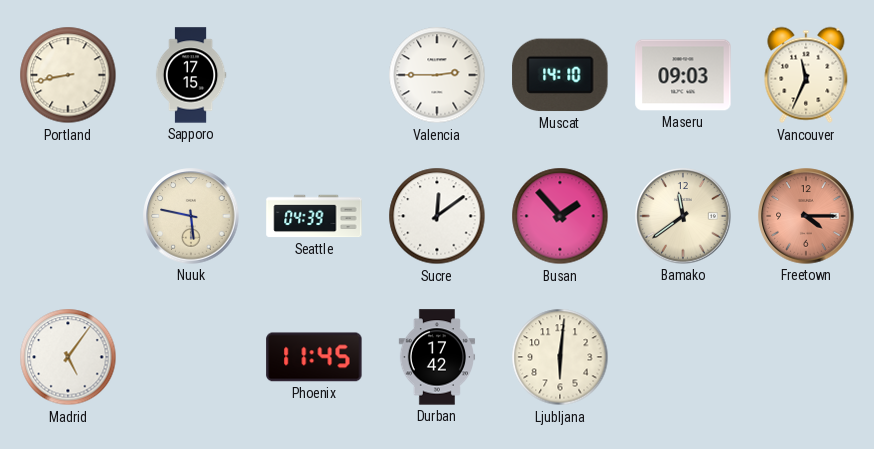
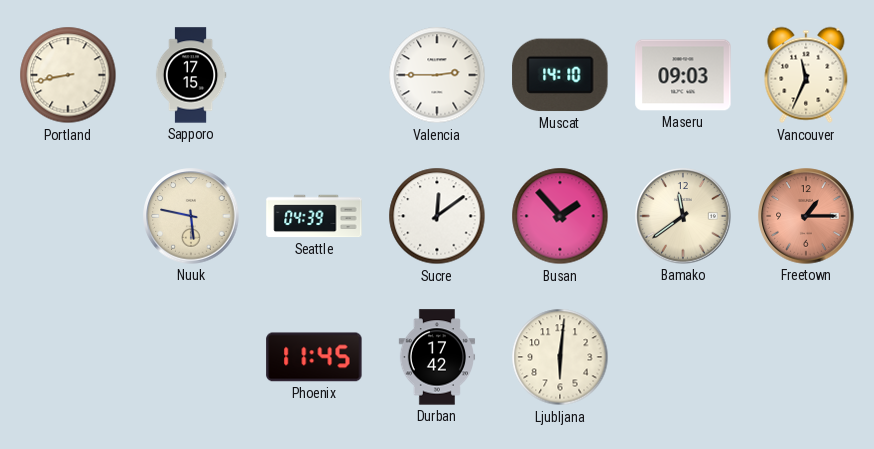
Freetown: 4:15 -> 1:15 (806, 216)
Madrid: 5:06 -> none (68, 357)
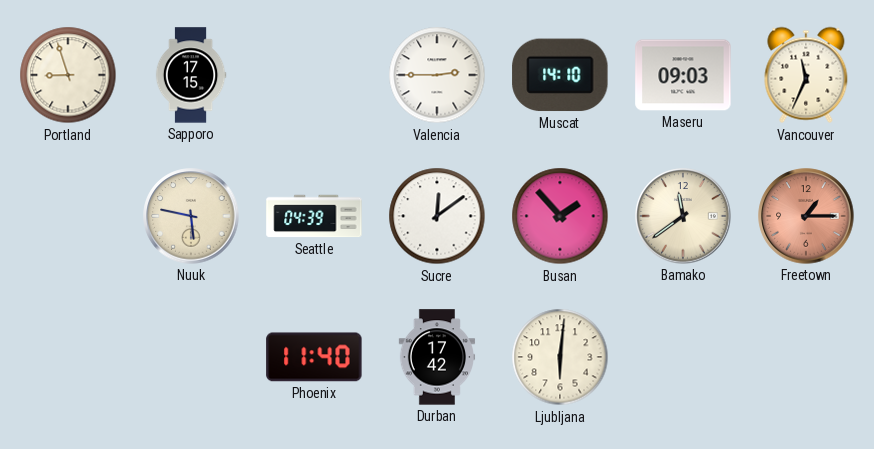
Portland: 8:43 -> 8:57 (68, 75)
Phoenix: 11:45 -> 11:40 (314, 357)
